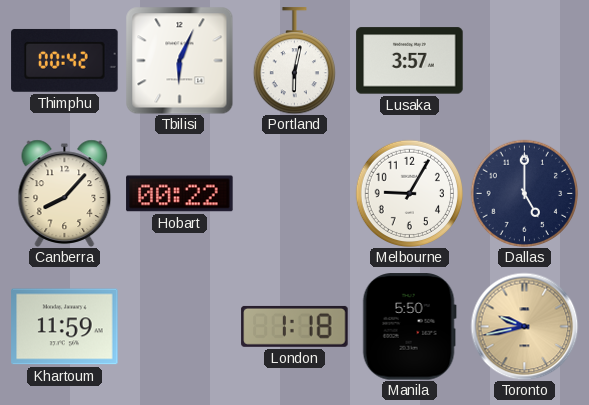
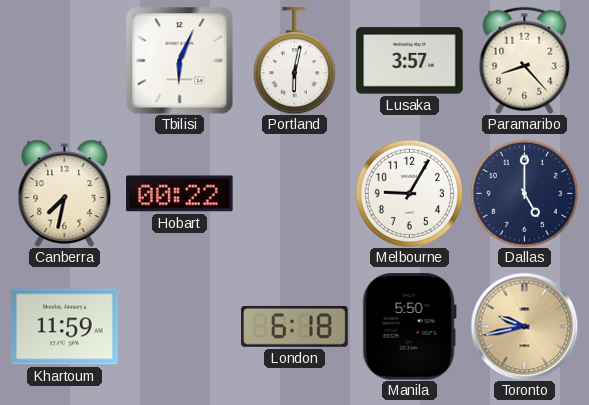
Thimphu: 00:42 -> none (65, 60)
Paramaribo: none -> 8:23 (525, 60)
Canberra: 8:07 -> 7:32 (65, 193)
London: 1:18 -> 6:18 (295, 326)
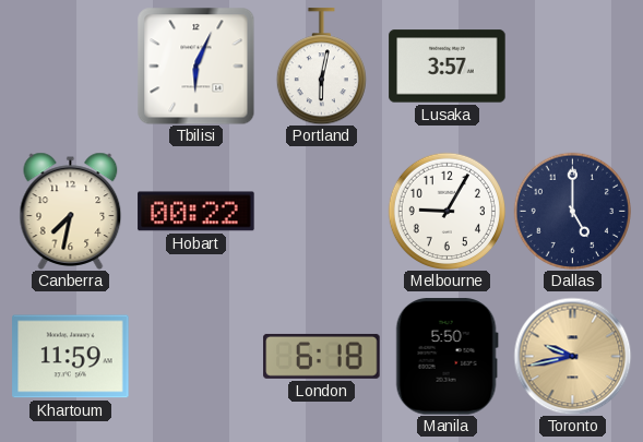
Paramaribo: 8:23 -> none (525, 60)
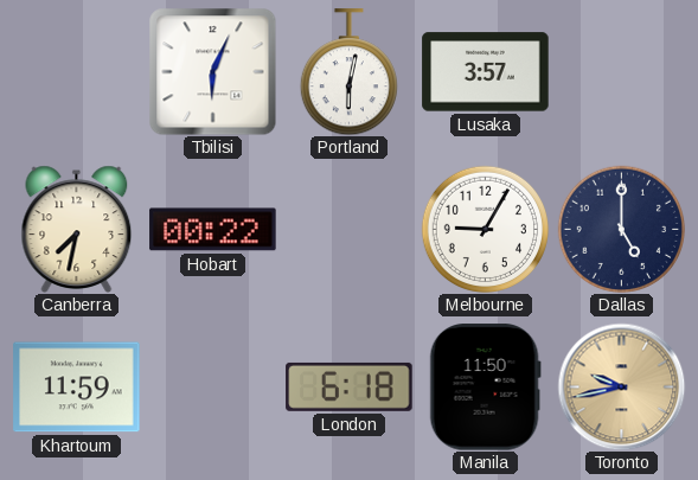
Manila: 5:50 -> 11:50 (485, 388)
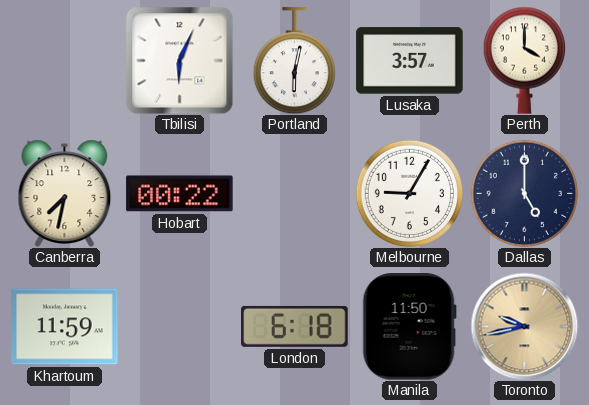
Perth: none -> 4:00 (524, 60)
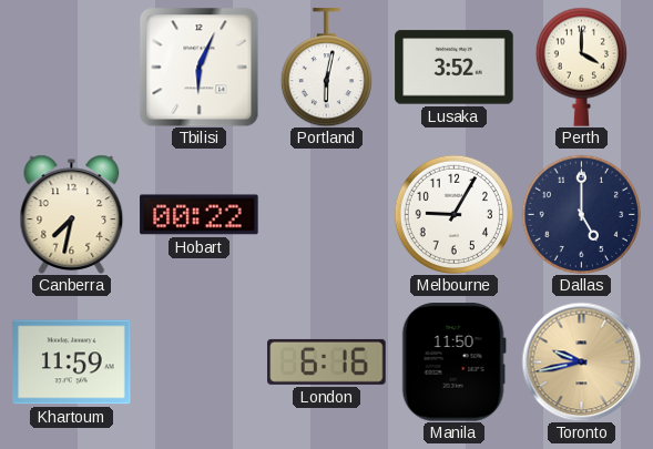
Lusaka: 3:57 -> 3:52 (455, 68)
London: 6:18 -> 6:16 (327, 361)
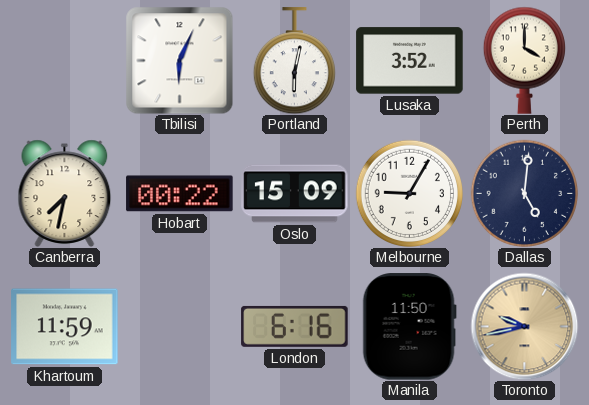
Oslo: none -> 15:09 (295, 194)
Dallas: 5:00 -> 5:01 (524, 193)
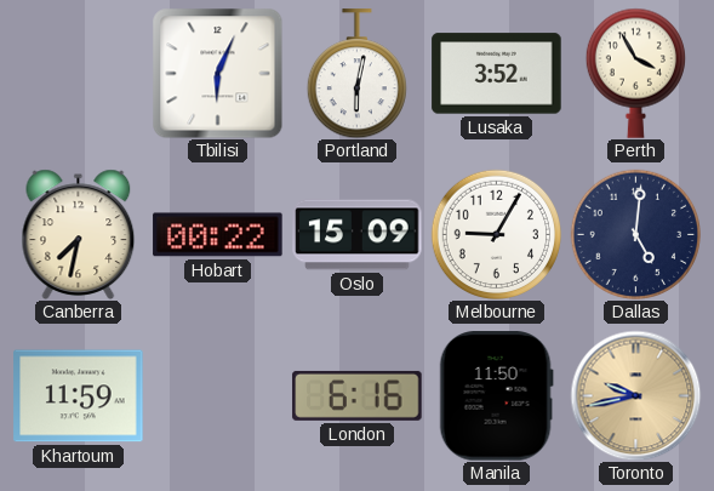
Perth: 4:00 -> 3:55 (635, 73)
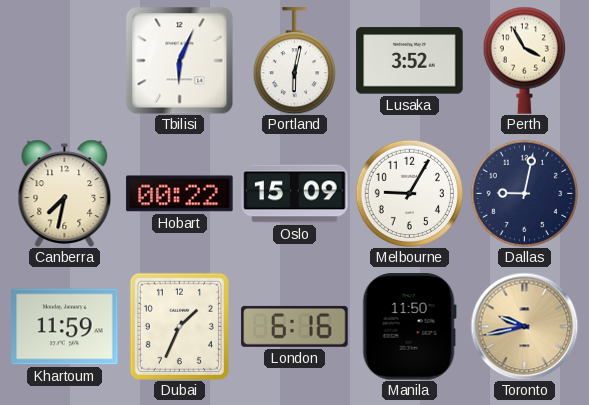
Dallas: 5:01 -> 9:02 (524, 193)
Dubai: none -> 1:34 (179, 326)
